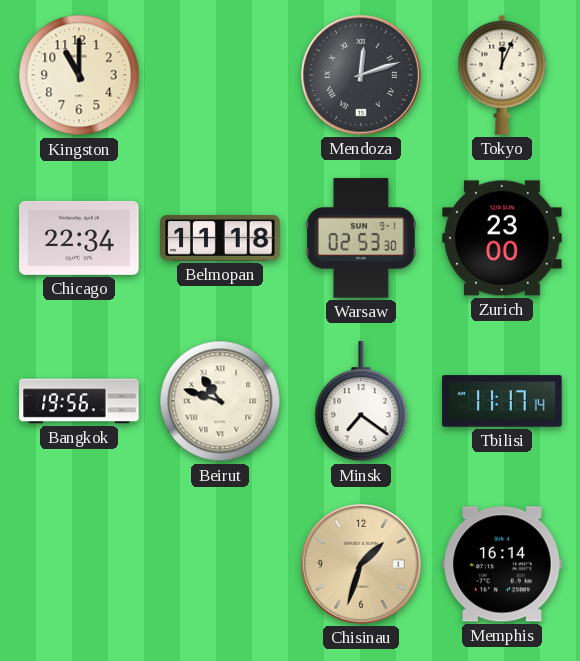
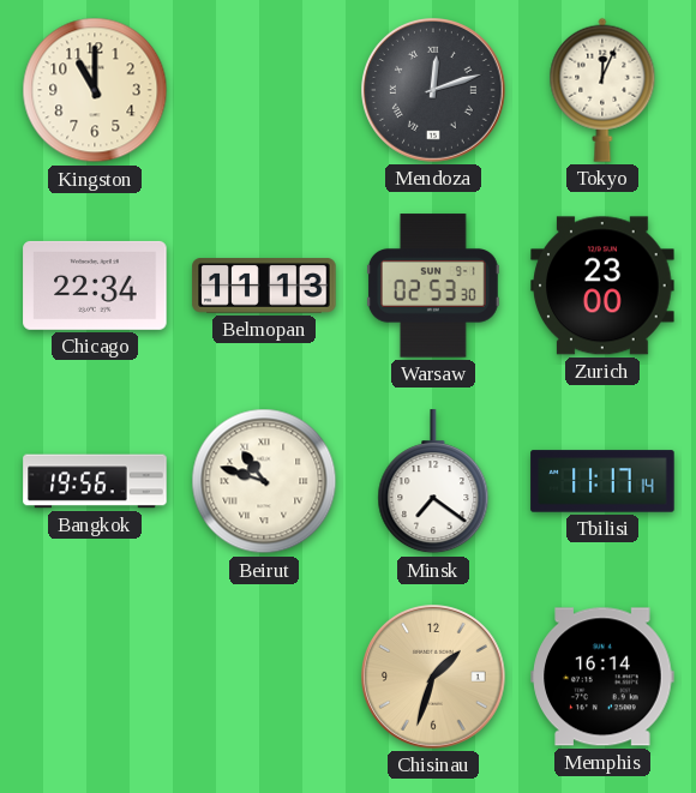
Belmopan: 11:18 -> 11:13 (264, 286)
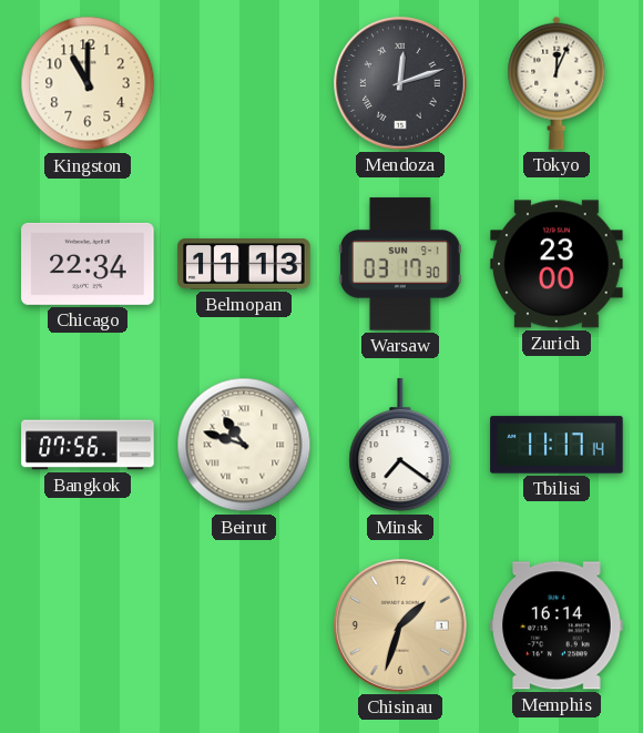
Warsaw: 02:53 -> 03:17 (400, 264)
Bangkok: 19:56 -> 07:56 (88, 445)
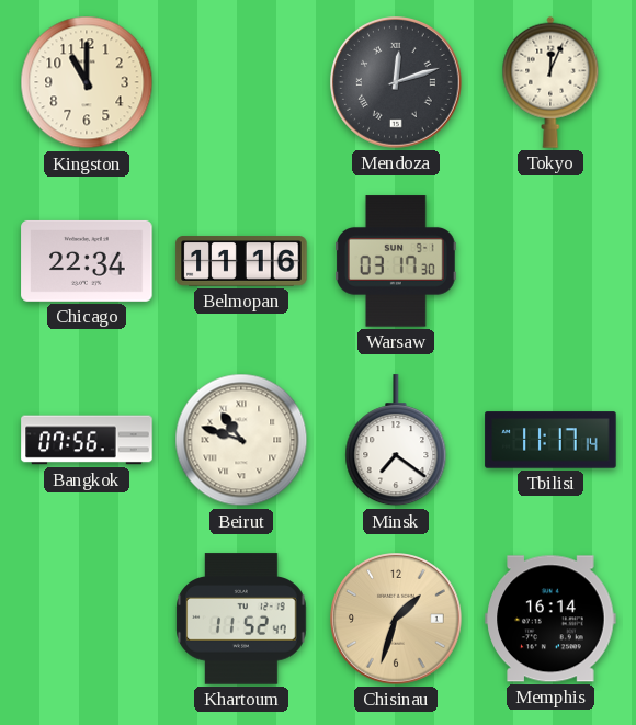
Belmopan: 11:13 -> 11:16 (241, 261)
Zurich: 23:00 -> none (557, 264)
Khartoum: none -> 11:52 (241, 619)
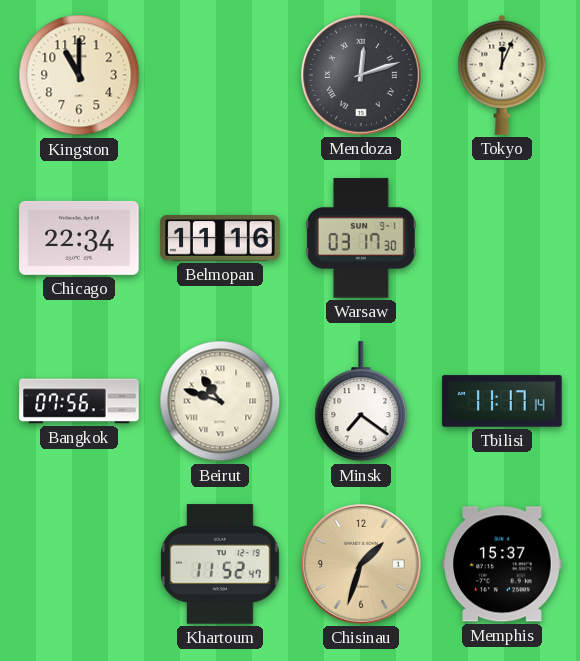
Memphis: 16:14 -> 15:37 (502, 564)
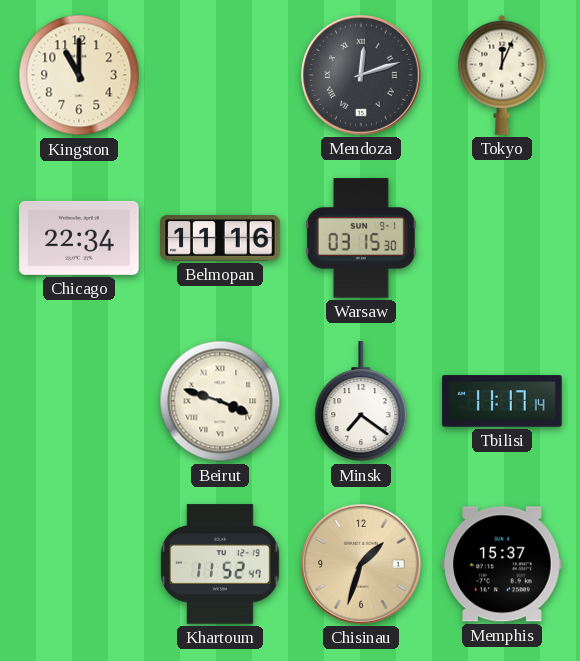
Warsaw: 03:17 -> 03:15 (361, 238)
Bangkok: 07:56 -> none (79, 401)
Beirut: 10:48 -> 3:48 (220, 401)
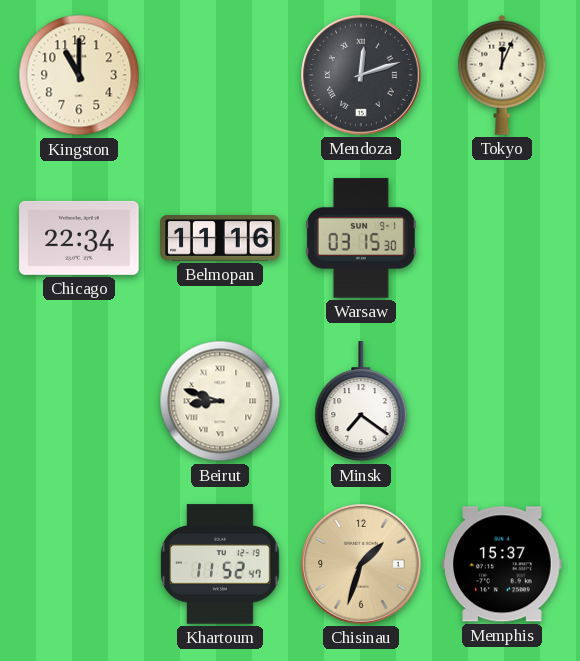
Beirut: 3:48 -> 8:48 (220, 401)
Tbilisi: 11:17 -> none (502, 401)
